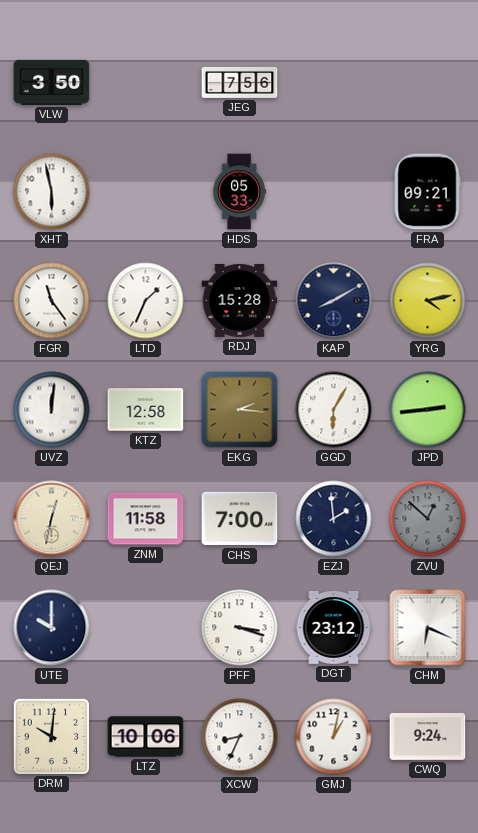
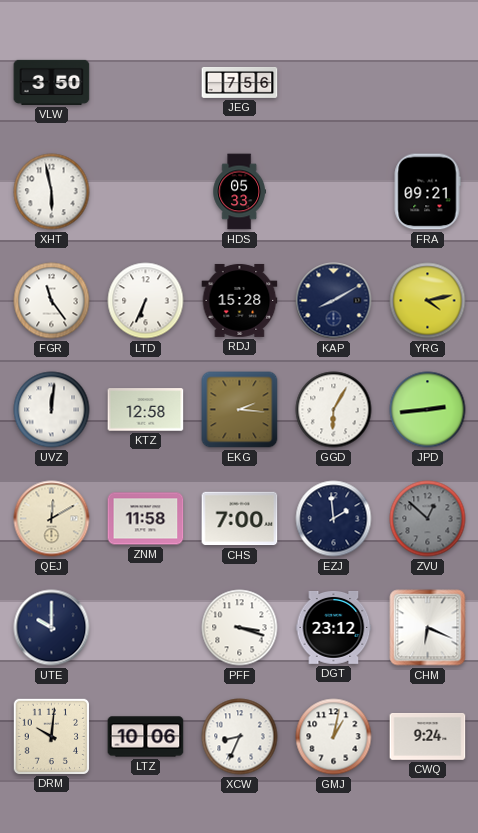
LTD: 1:34 -> 6:34 (146, 301)
QEJ: 12:32 -> 12:10 (52, 519)
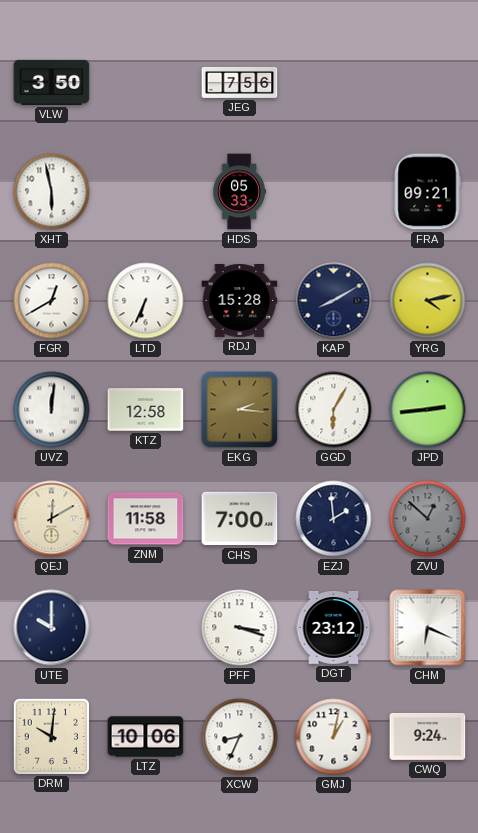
FGR: 11:24 -> 12:40 (52, 301)
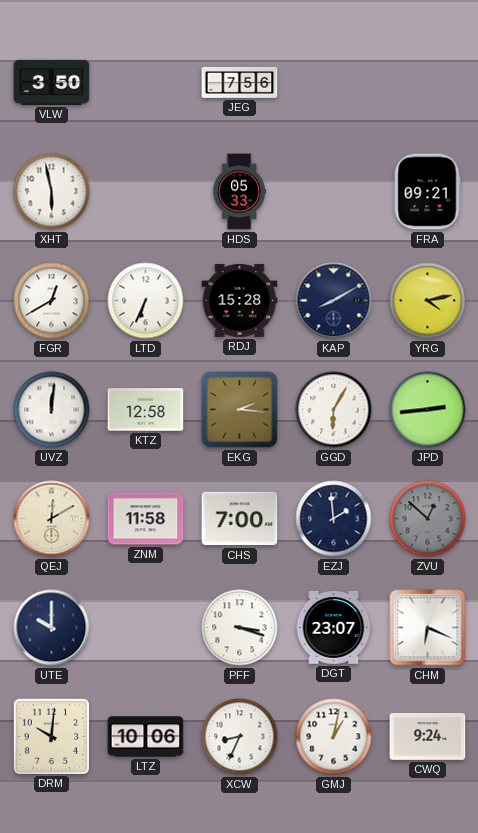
DGT: 23:12 -> 23:07 (334, 628)
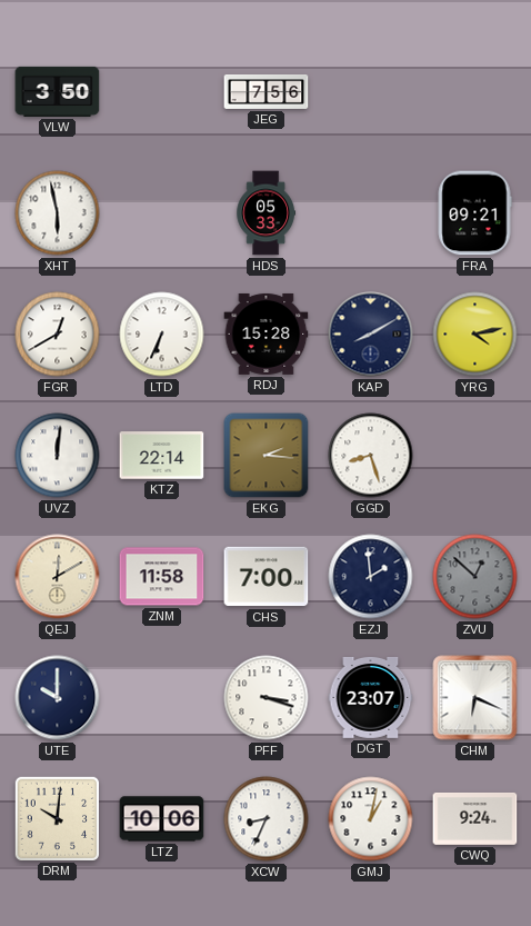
KTZ: 12:58 -> 22:14 (162, 456)
GGD: 6:05 -> 8:27 (371, 456)
JPD: 2:44 -> none (428, 410)
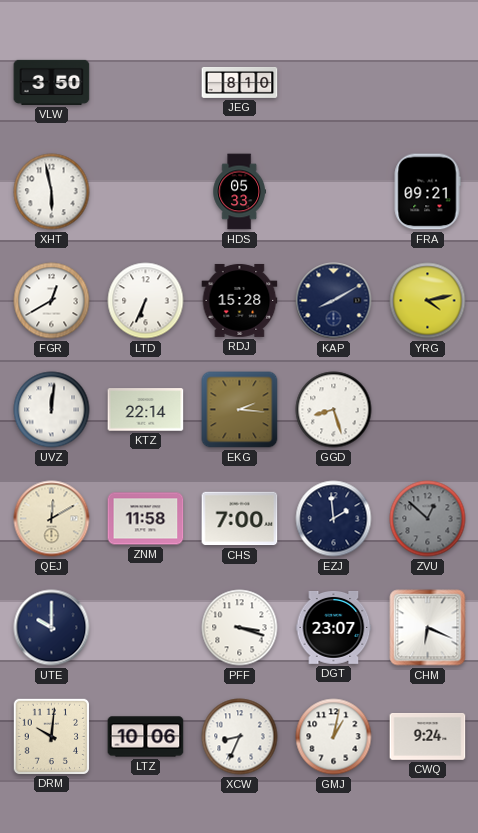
JEG: 7:56 -> 8:10 (240, 82)
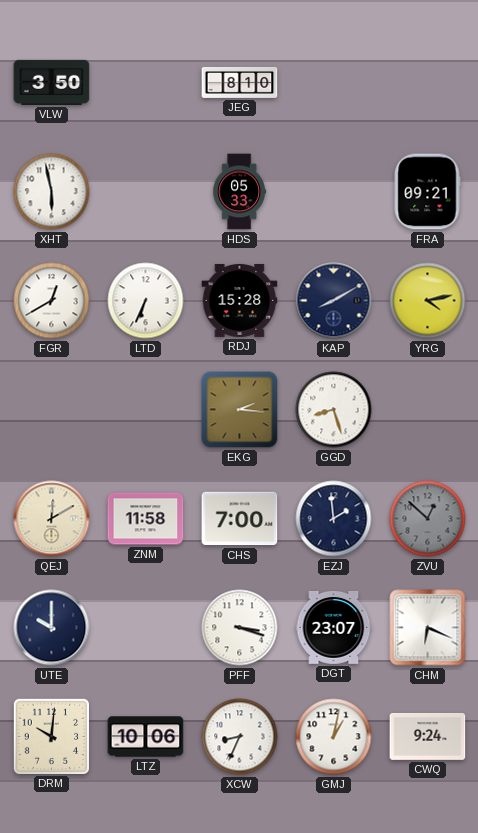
UVZ: 12:01 -> none (52, 410)
KTZ: 22:14 -> none (146, 410)
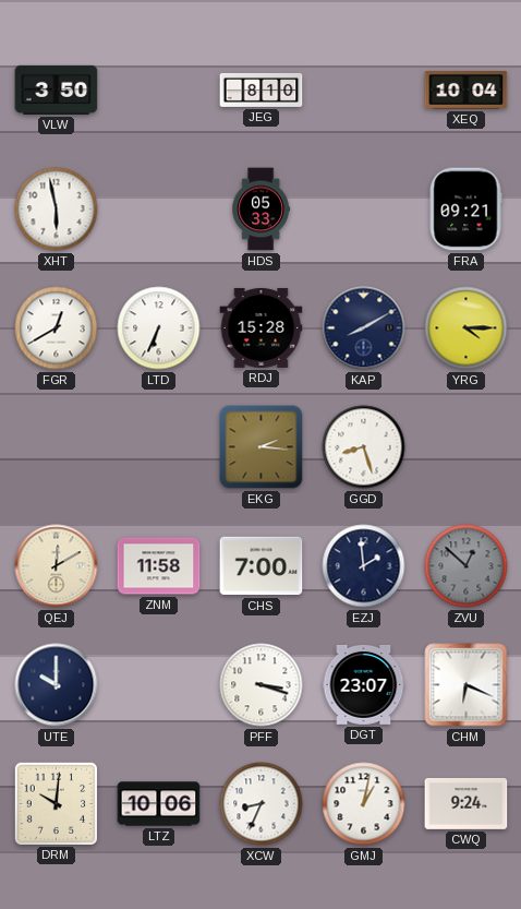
XEQ: none -> 10:04 (467, 91)
YRG: 4:13 -> 4:15 (467, 328)
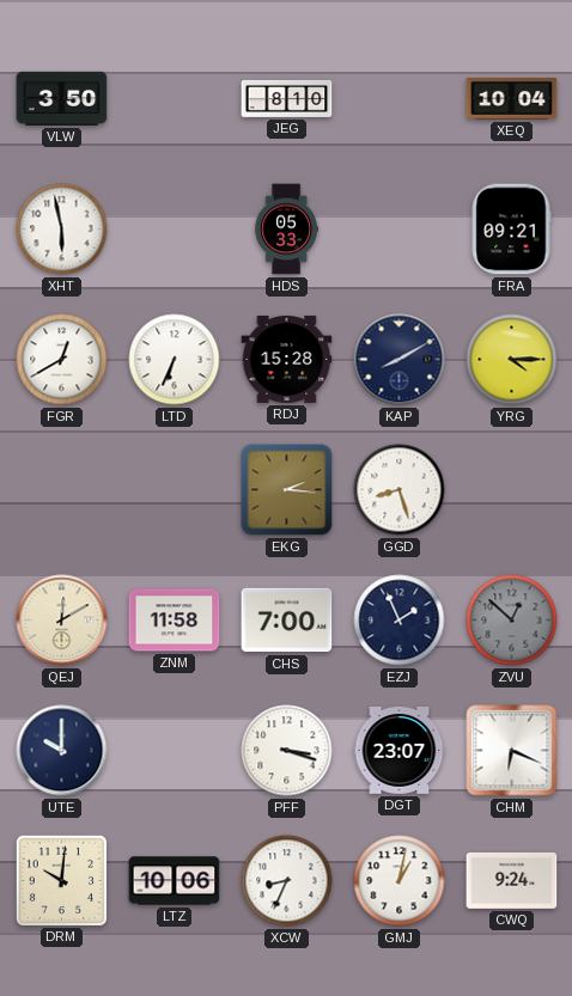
EZJ: 1:59 -> 1:56 (400, 621)
